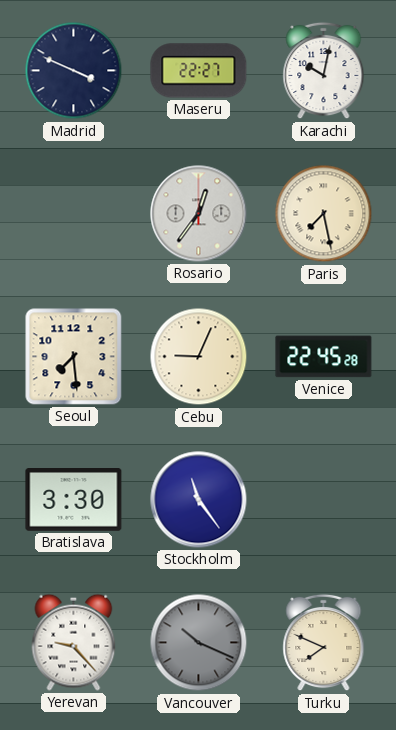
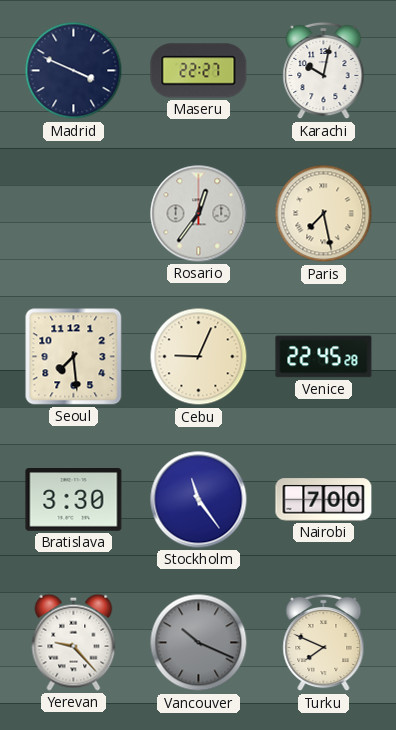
Nairobi: none -> 7:00 (324, 500)
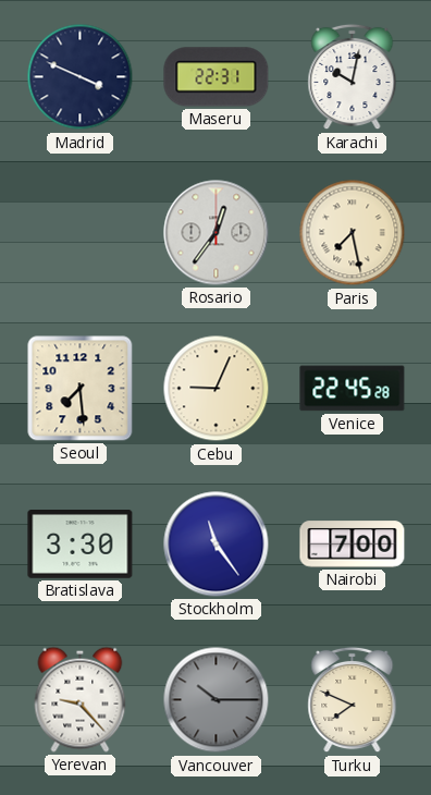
Maseru: 22:27 -> 22:31 (217, 77)
Vancouver: 10:19 -> 10:15 (217, 700)
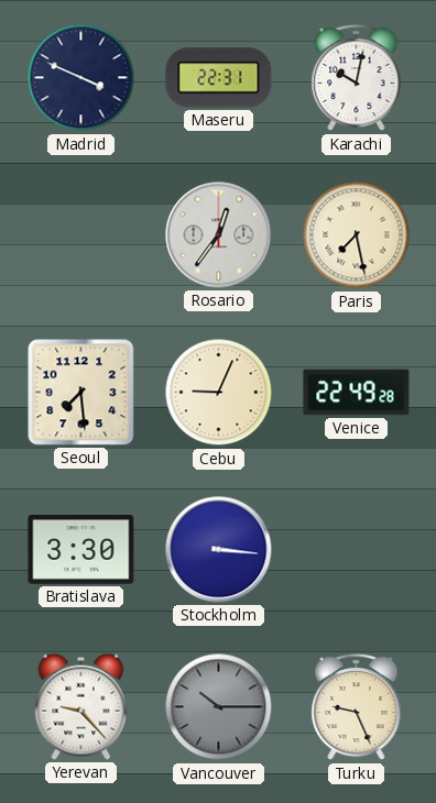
Venice: 22:45 -> 22:49 (357, 393)
Stockholm: 11:24 -> 3:16 (219, 550)
Nairobi: 7:00 -> none (353, 545)
Turku: 7:49 -> 9:26 (357, 707)
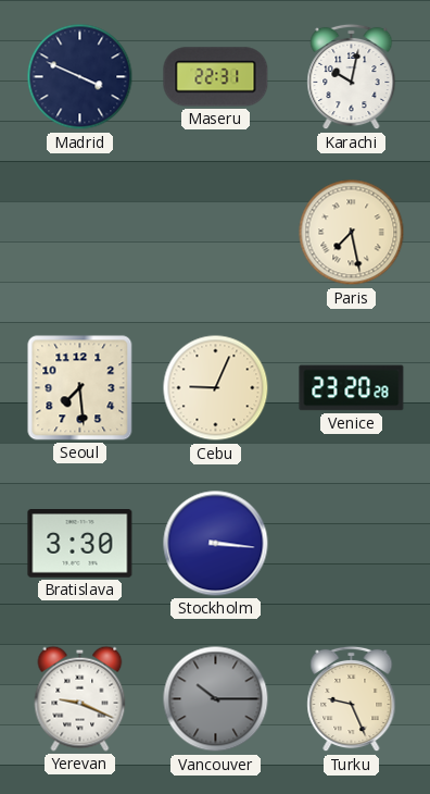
Rosario: 12:36 -> none (219, 235)
Venice: 22:49 -> 23:20 (352, 388)
Yerevan: 9:23 -> 9:19 (80, 698)
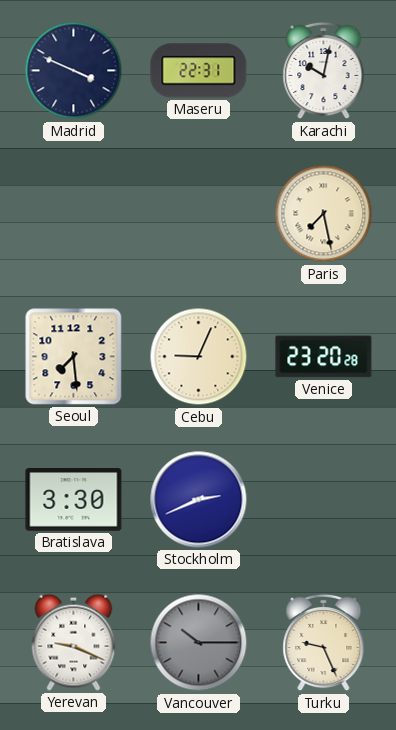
Stockholm: 3:16 -> 2:41 (199, 500)
